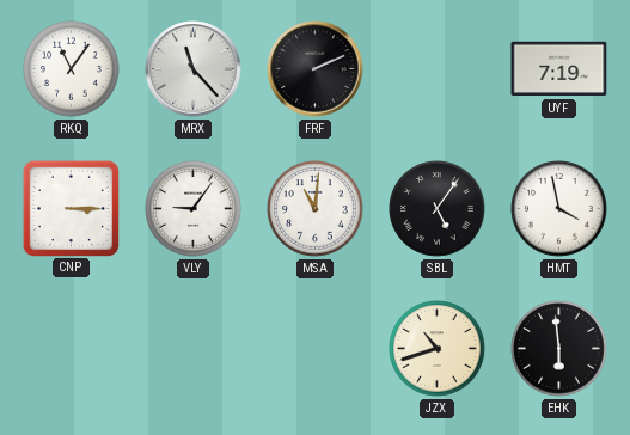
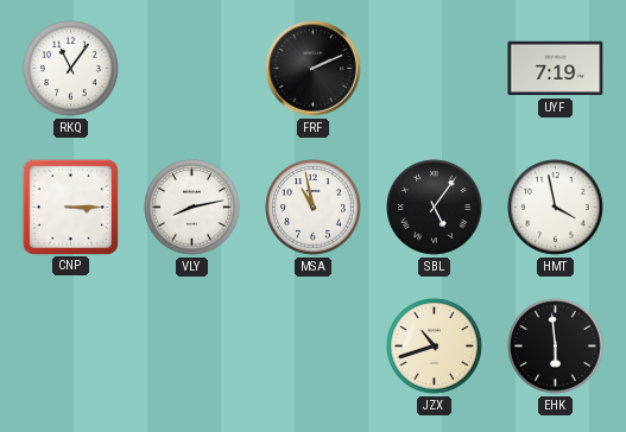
MRX: 11:23 -> none (194, 69)
VLY: 9:06 -> 8:13 (192, 208)
MSA: 11:01 -> 10:58 (314, 208)
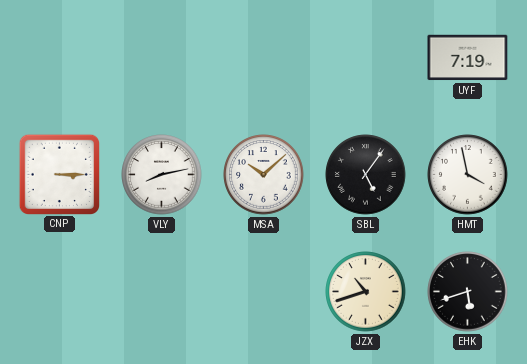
RKQ: 11:06 -> none (71, 69)
FRF: 2:11 -> none (314, 69)
MSA: 10:58 -> 10:08 (264, 175)
EHK: 5:59 -> 5:42 (468, 292)
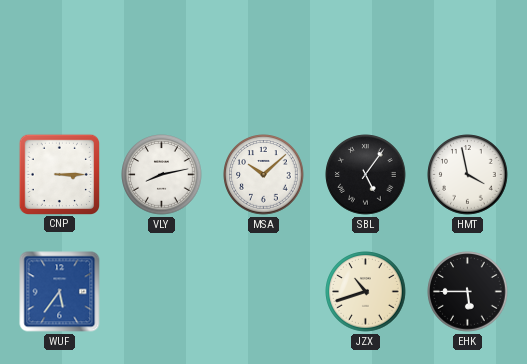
UYF: 7:19 -> none (468, 58)
WUF: none -> 5:36 (60, 292)
EHK: 5:42 -> 5:45 (468, 292)
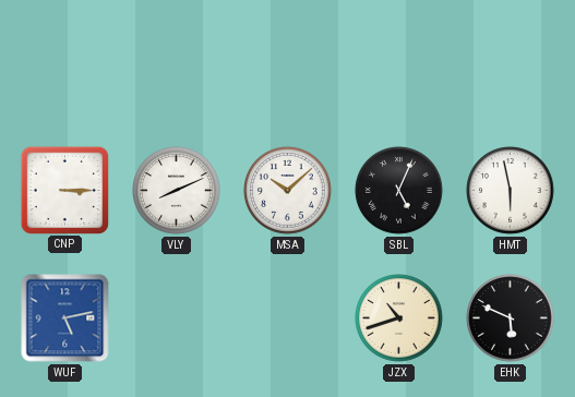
VLY: 8:13 -> 8:11 (177, 191)
SBL: 5:06 -> 5:04 (399, 191)
HMT: 3:58 -> 5:58 (511, 191)
WUF: 5:36 -> 5:13 (65, 318)
EHK: 5:45 -> 5:49 (511, 318)
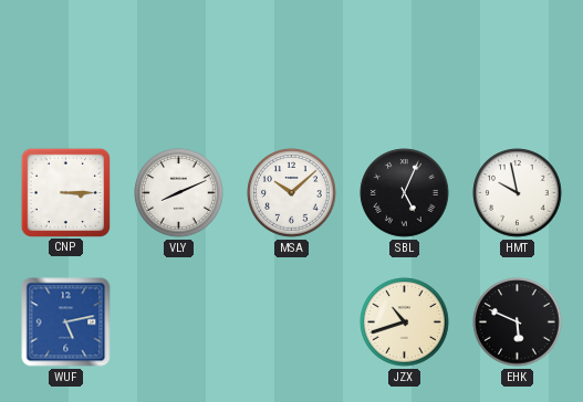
HMT: 5:58 -> 9:58 (518, 193)
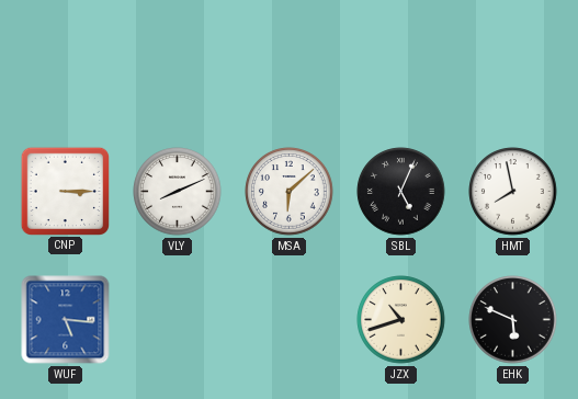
MSA: 10:08 -> 6:08 (290, 192)
HMT: 9:58 -> 7:58 (513, 192)
WUF: 5:13 -> 5:16 (66, 320)
